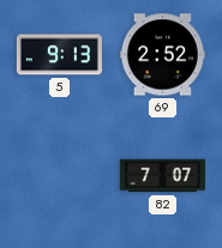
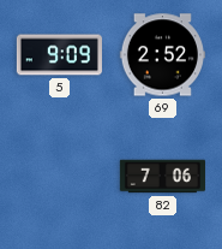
5: 9:13 -> 9:09 (59, 55)
82: 7:07 -> 7:06 (162, 177)
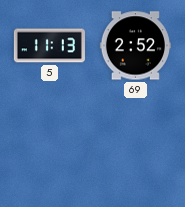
5: 9:09 -> 11:13 (49, 46)
82: 7:06 -> none (162, 177)
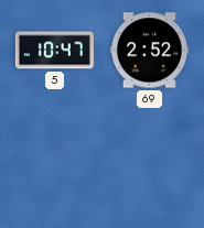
5: 11:13 -> 10:47 (54, 51)
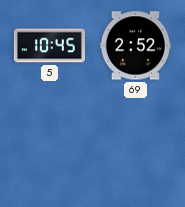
5: 10:47 -> 10:45 (49, 46)
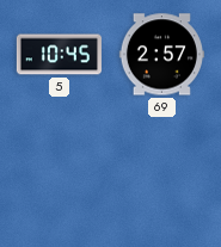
69: 2:52 -> 2:57 (161, 55)
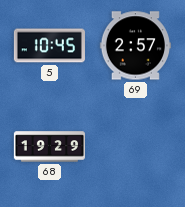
68: none -> 19:29 (49, 147)
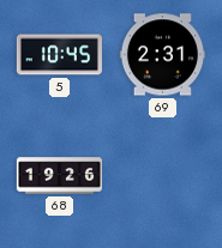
69: 2:57 -> 2:31 (162, 55)
68: 19:29 -> 19:26 (59, 176)
